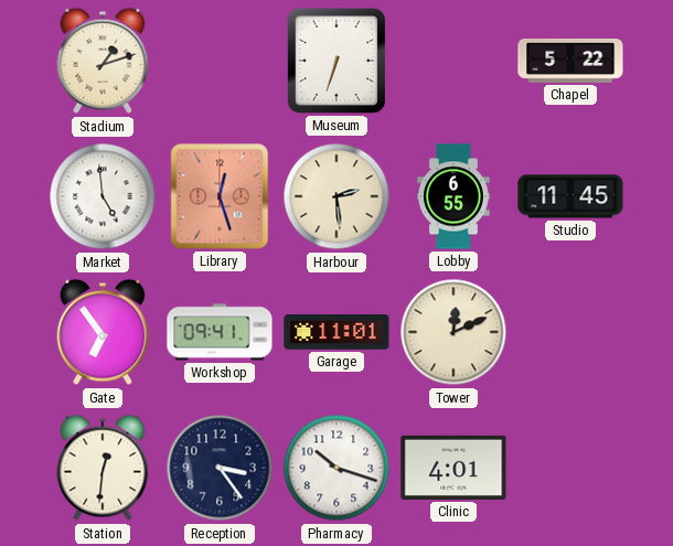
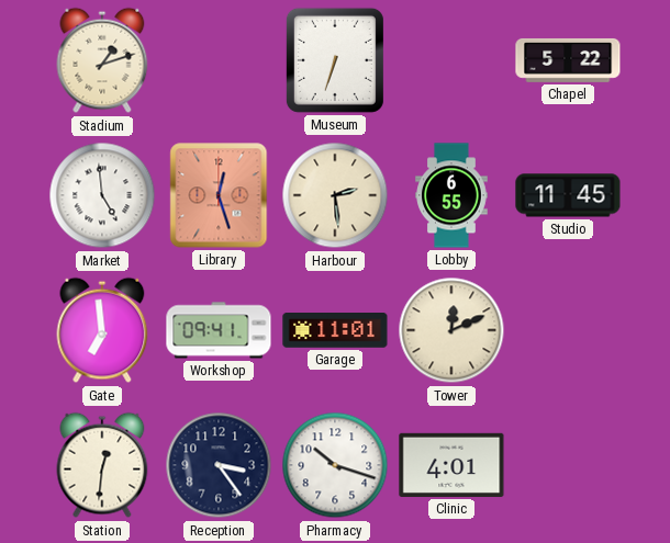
Gate: 6:54 -> 6:59 (102, 330)
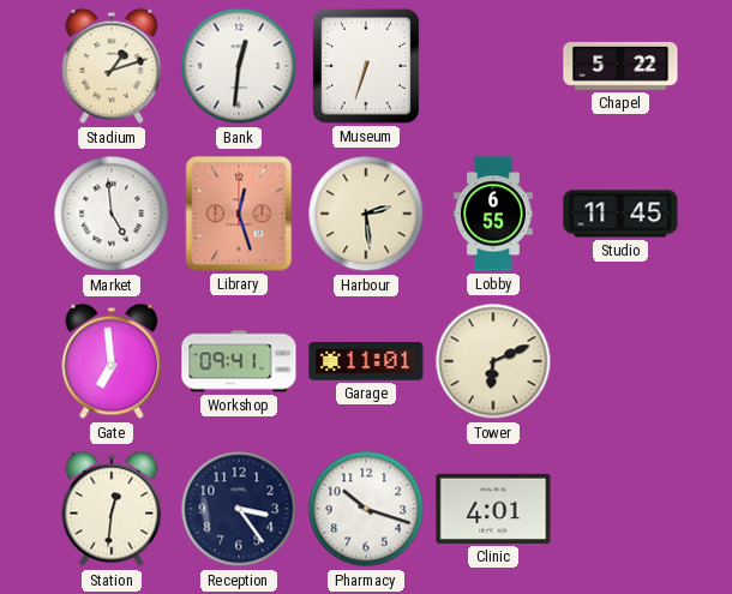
Bank: none -> 12:31 (239, 66)
Tower: 12:11 -> 6:11 (493, 361)
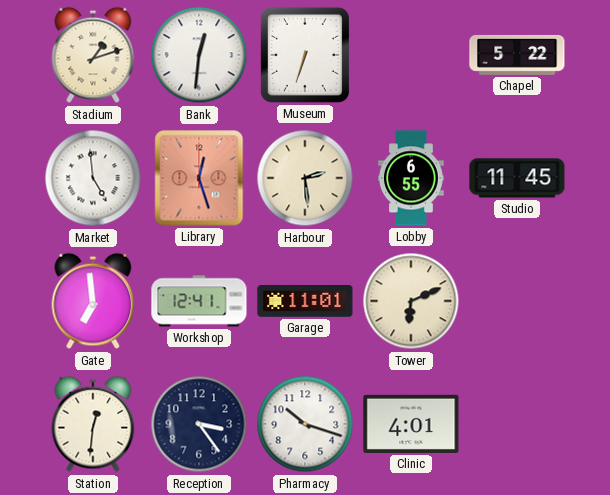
Workshop: 09:41 -> 12:41 (199, 301)
